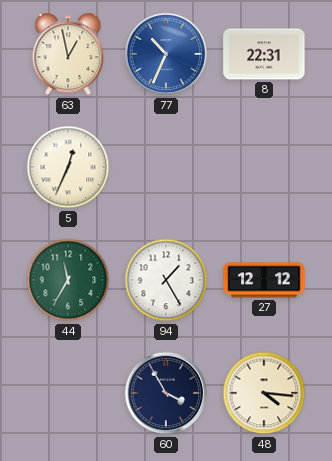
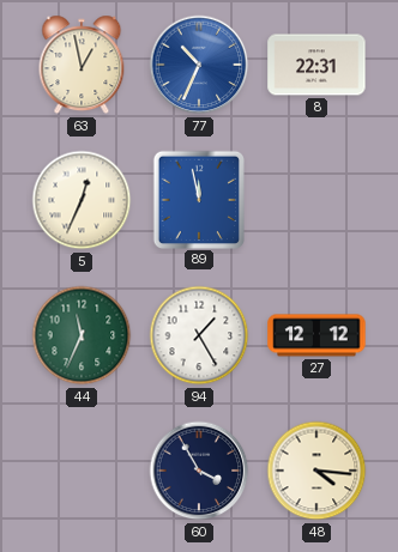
89: none -> 11:58 (198, 199)
44: 11:35 -> 11:34 (82, 335)
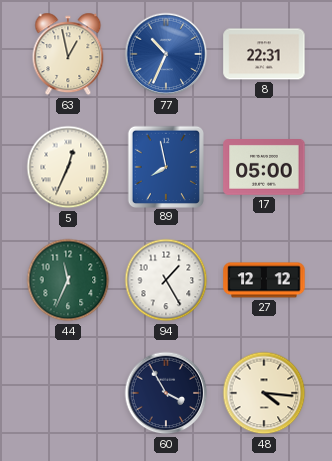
89: 11:58 -> 7:58 (165, 166)
17: none -> 05:00 (264, 168)
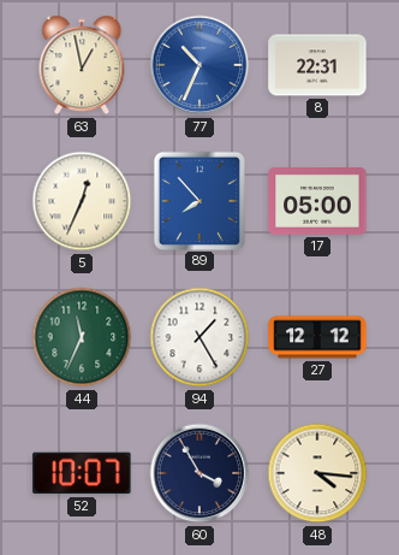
89: 7:58 -> 7:53 (198, 200)
52: none -> 10:07 (82, 473)
